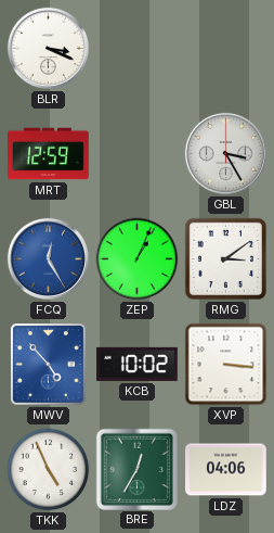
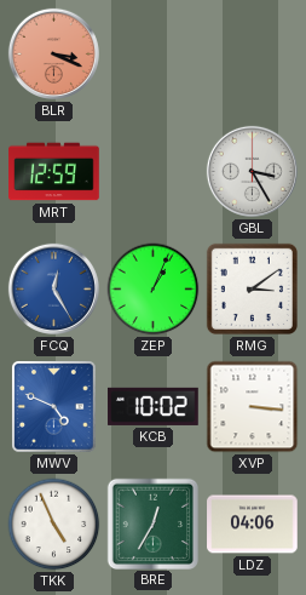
BLR dial: white -> salmon (53, 53)
MWV: 4:53 -> 4:49 (54, 407)
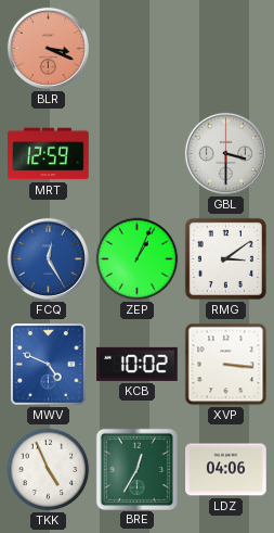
GBL: 3:25 -> 3:30 (225, 153)
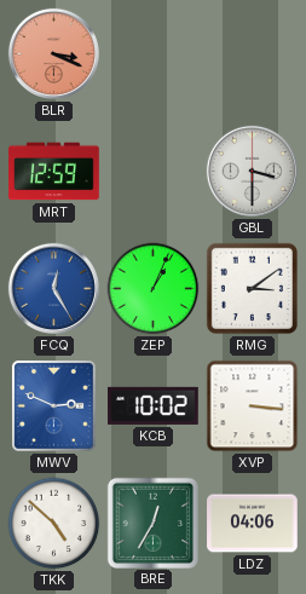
MWV: 4:49 -> 2:49 (54, 406)
TKK: 4:56 -> 4:52 (54, 524)
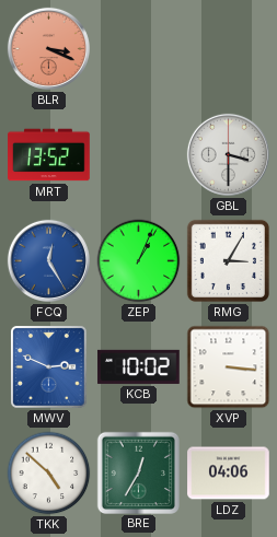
MRT: 12:59 -> 13:52 (49, 155)
RMG: 3:09 -> 3:05 (228, 260)
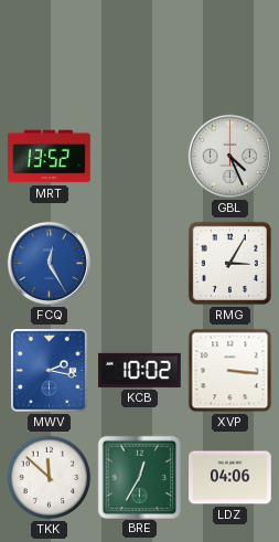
BLR: 3:19 -> none (48, 48)
GBL: 3:30 -> 4:26 (229, 156)
ZEP: 1:04 -> none (139, 261)
MWV: 2:49 -> 2:17 (50, 371)
TKK: 4:52 -> 11:52 (50, 478)
